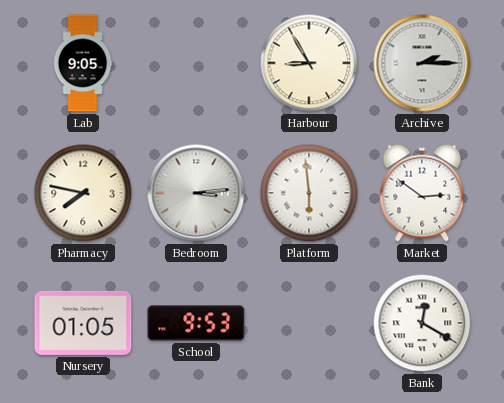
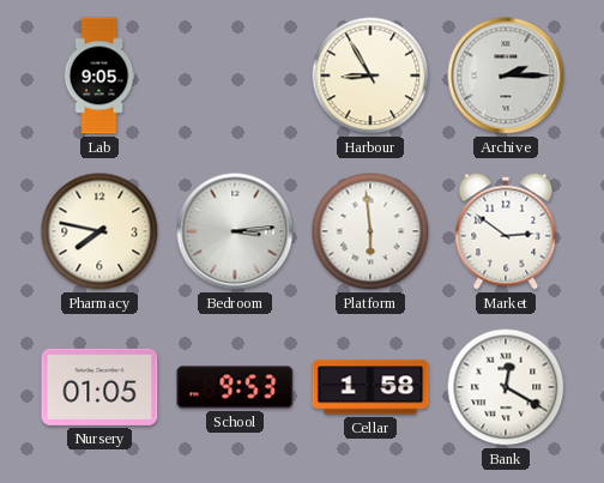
Cellar: none -> 1:58 (370, 387)
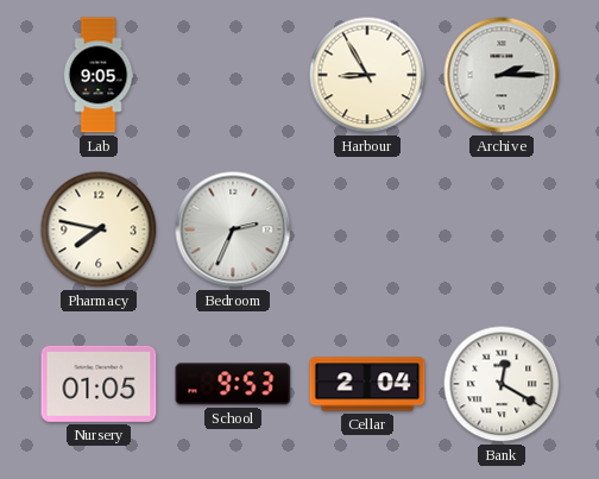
Bedroom: 3:14 -> 2:34 (233, 229)
Platform: 5:59 -> none (370, 231)
Market: 2:51 -> none (506, 231)
Cellar: 1:58 -> 2:04 (367, 384)
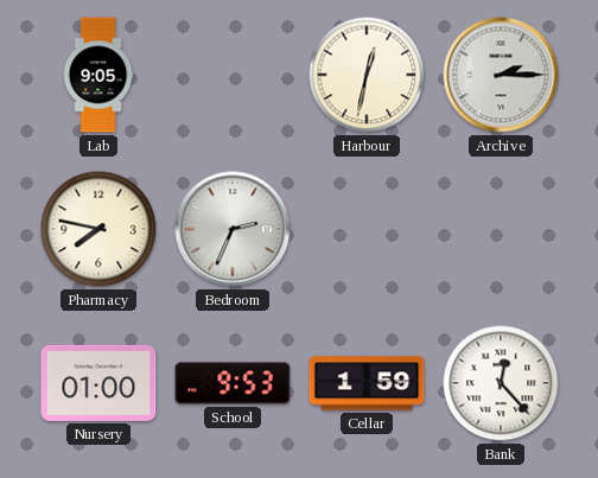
Harbour: 8:55 -> 12:32 (367, 75)
Nursery: 01:05 -> 01:00 (98, 383)
Cellar: 2:04 -> 1:59 (367, 383)
Bank: 12:20 -> 12:23 (501, 383)
